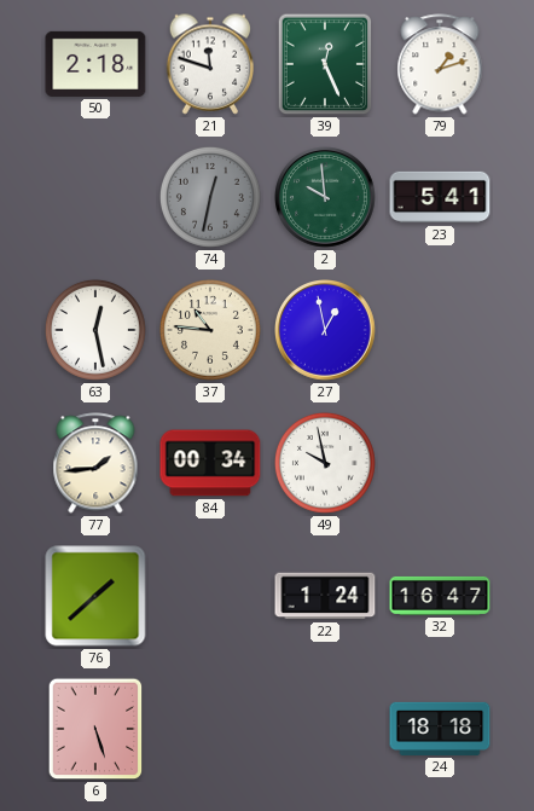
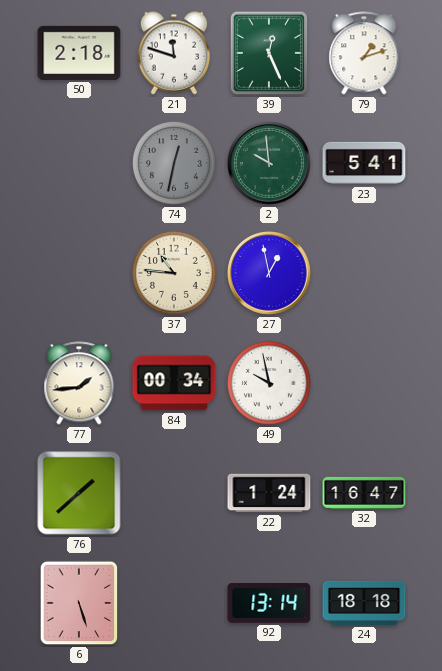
63: 12:28 -> none (95, 330)
92: none -> 13:14 (269, 604)
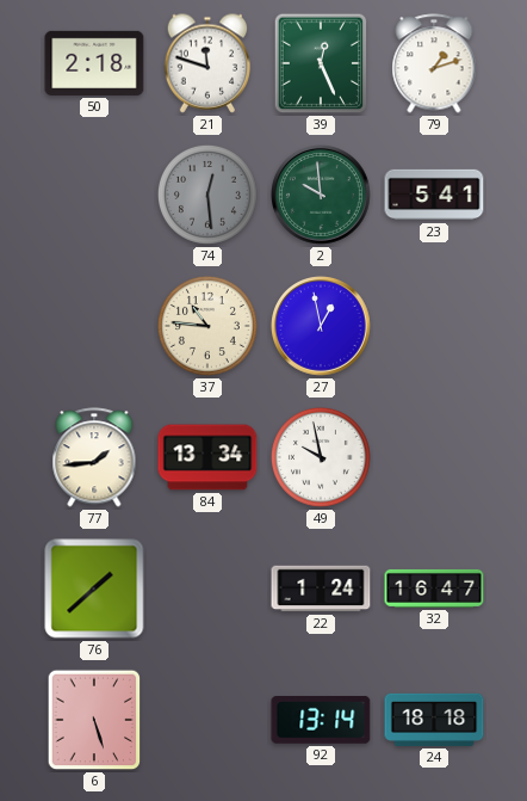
74: 12:32 -> 12:29 (207, 195)
84: 00:34 -> 13:34 (207, 457)
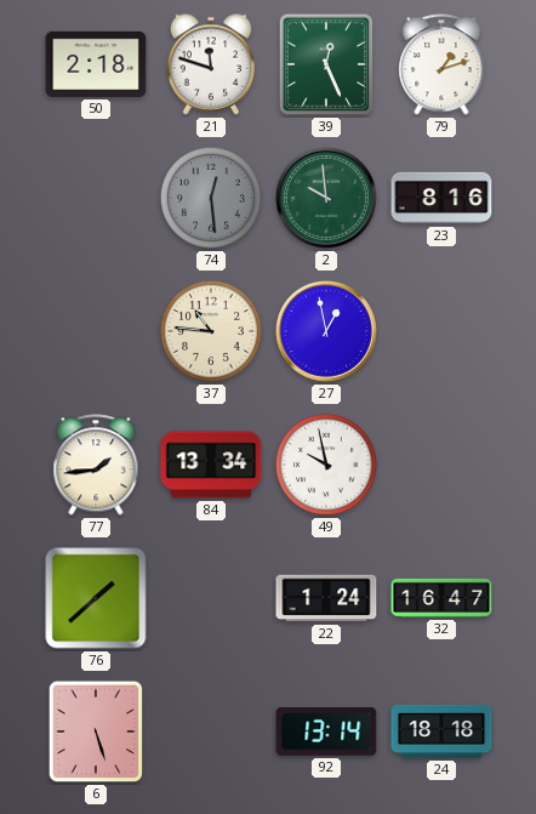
23: 5:41 -> 8:16 (441, 198)
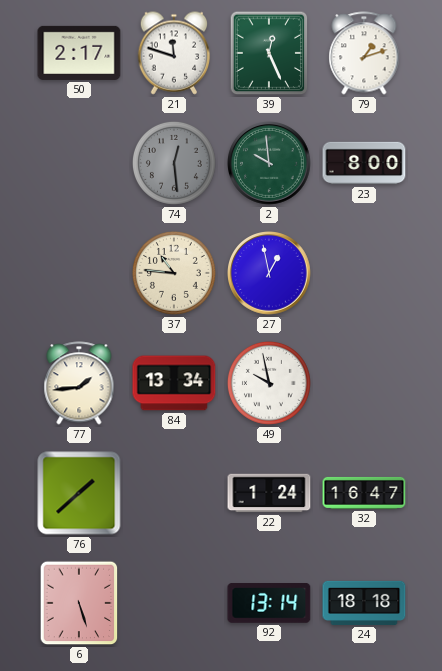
50: 2:18 -> 2:17 (79, 53)
23: 8:16 -> 8:00 (364, 163)
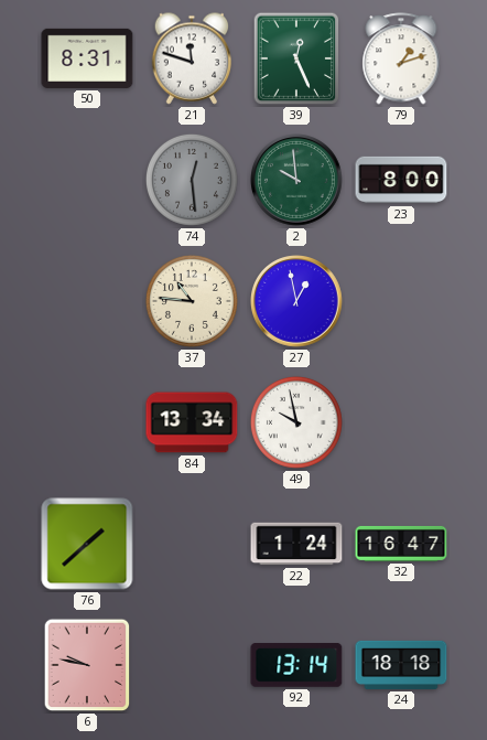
50: 2:17 -> 8:31 (87, 58)
77: 1:44 -> none (79, 383)
6: 5:27 -> 9:47 (87, 665)
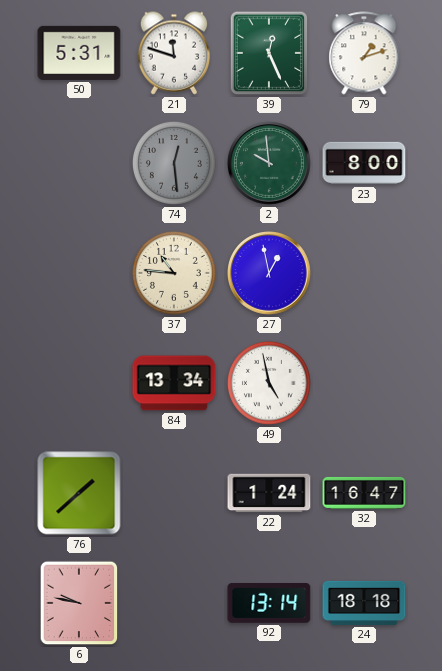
50: 8:31 -> 5:31 (79, 53)
49: 9:58 -> 4:58 (269, 383)
